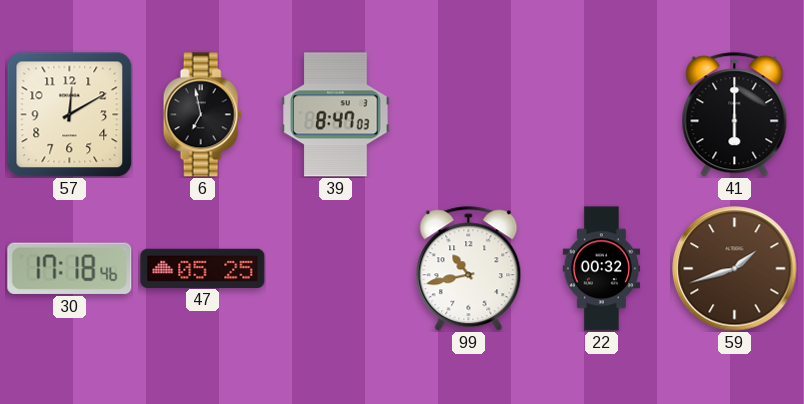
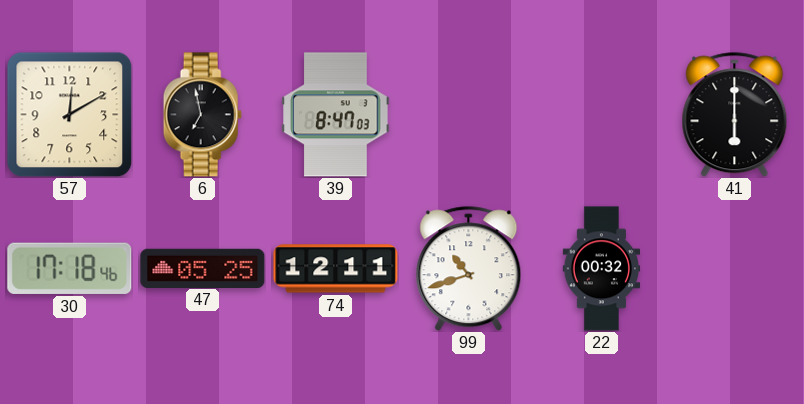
74: none -> 12:11 (336, 269)
99: 10:43 -> 10:42 (469, 269)
59: 1:42 -> none (735, 269)
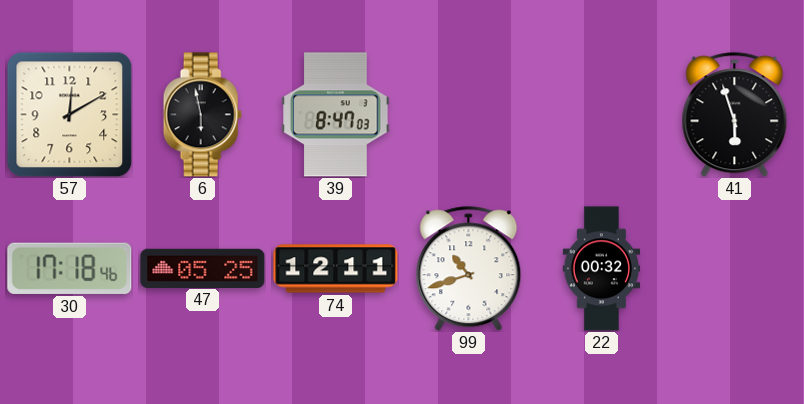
6: 6:58 -> 5:58 (202, 115)
41: 6:00 -> 5:57 (735, 115)
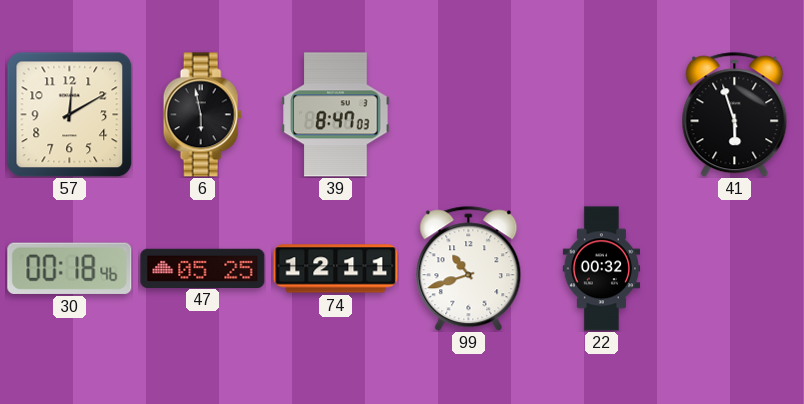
30: 17:18 -> 00:18 (70, 268)
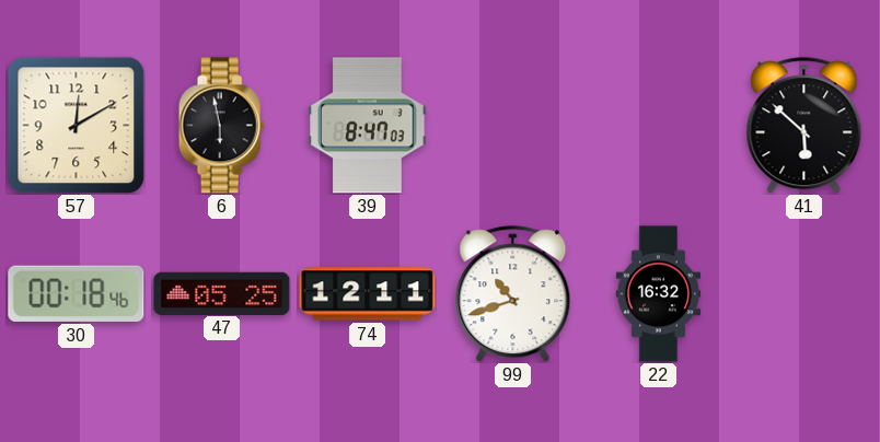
41: 5:57 -> 5:52 (804, 126)
22: 00:32 -> 16:32 (659, 294)
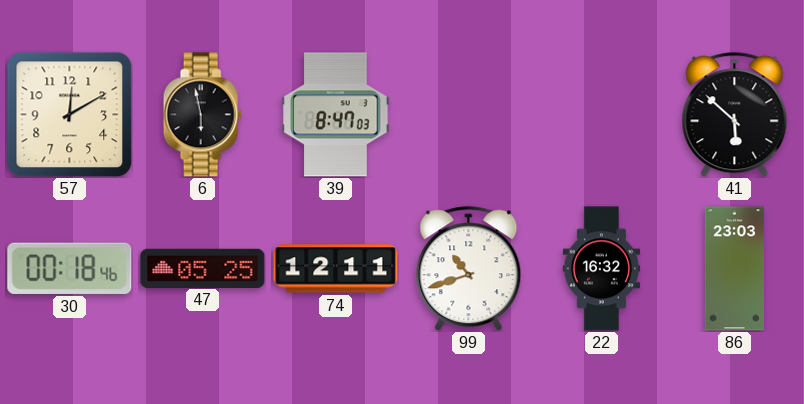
86: none -> 23:03 (735, 269)
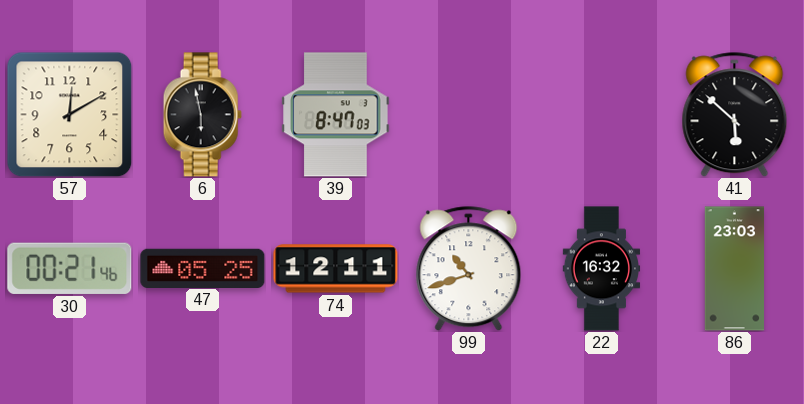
30: 00:18 -> 00:21 (70, 268)
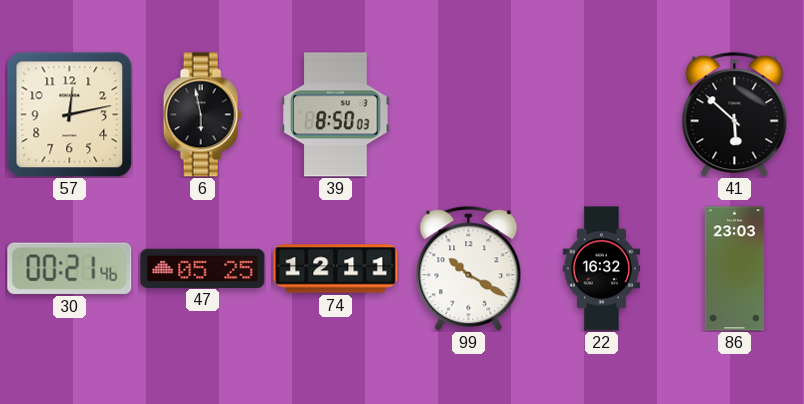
57: 12:10 -> 12:13 (69, 114)
39: 8:47 -> 8:50 (336, 115)
99: 10:42 -> 10:20 (469, 269)
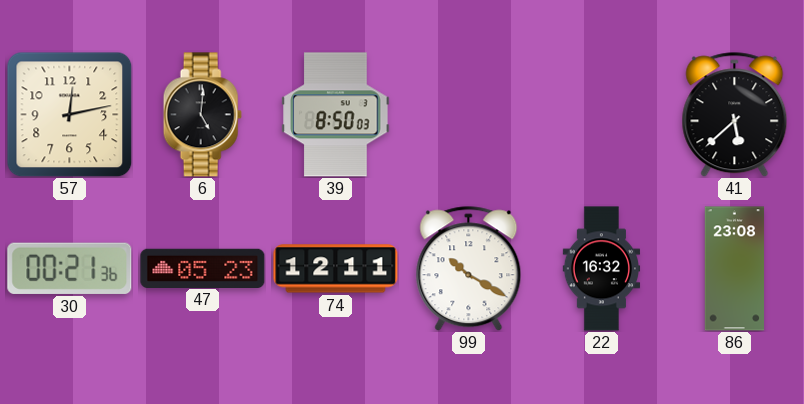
6: 5:58 -> 5:01 (202, 115)
41: 5:52 -> 5:38 (735, 115)
30: 00:21:46 -> 00:21:36 (70, 268)
47: 05:25 -> 05:23 (203, 268)
86: 23:03 -> 23:08 (735, 269)
